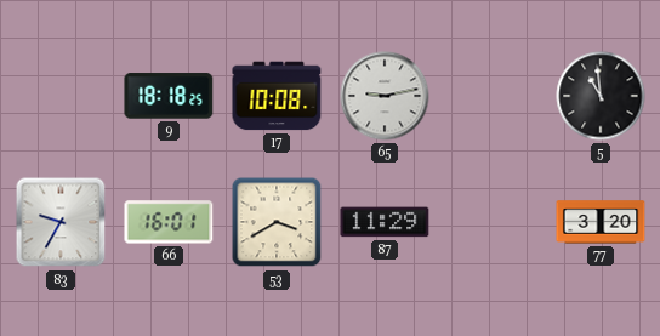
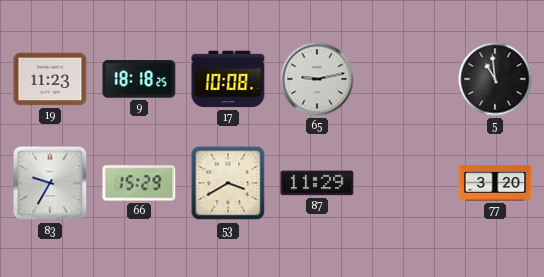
19: none -> 11:23 (50, 79)
66: 16:01 -> 15:29 (139, 183)
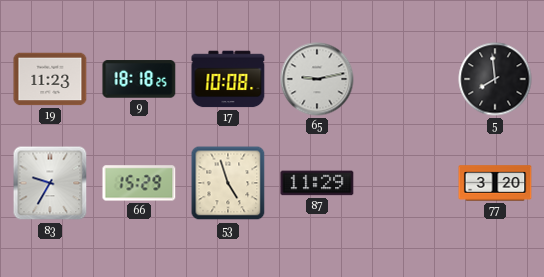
5: 10:59 -> 7:59 (495, 79)
53: 3:40 -> 4:57 (228, 183)
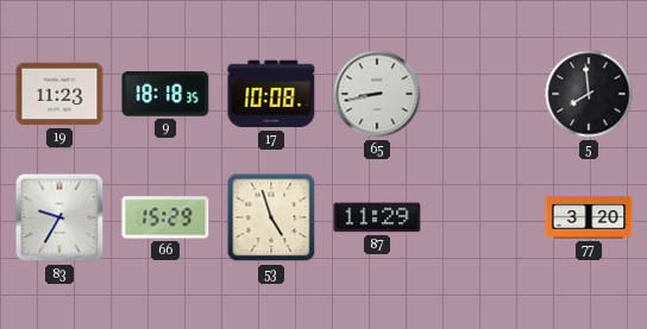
9: 18:18:25 -> 18:18:35 (165, 94)
65: 9:13 -> 8:43 (377, 94)
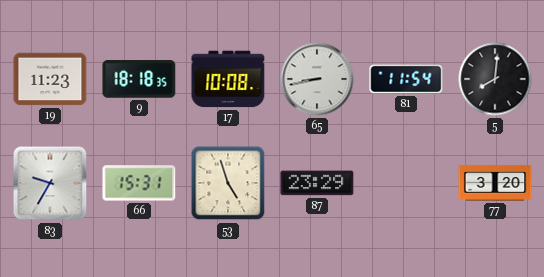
81: none -> 11:54 (406, 79)
5: 7:59 -> 8:01 (495, 79)
66: 15:29 -> 15:31 (139, 183)
87: 11:29 -> 23:29 (317, 183)
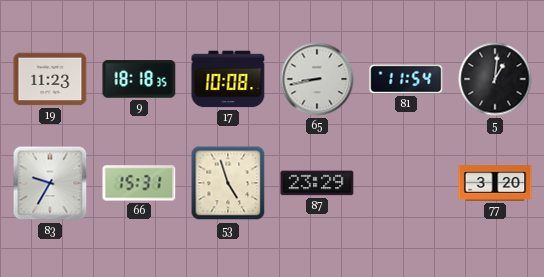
5: 8:01 -> 1:01 (495, 79)
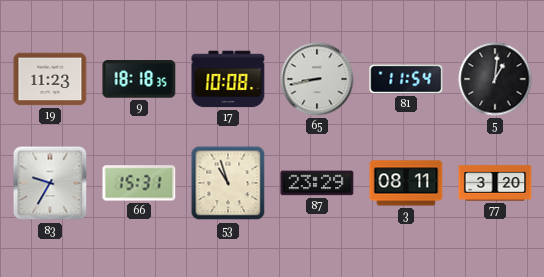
53: 4:57 -> 10:57 (228, 183)
3: none -> 08:11 (406, 183)
